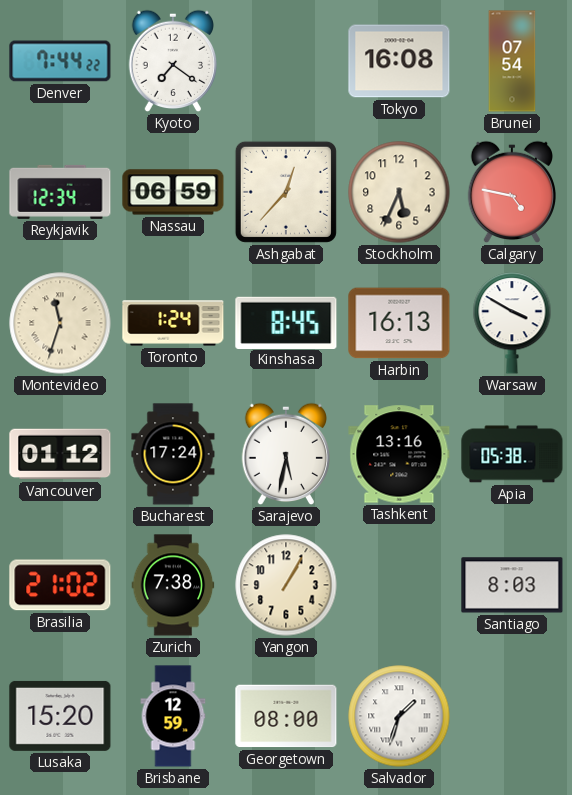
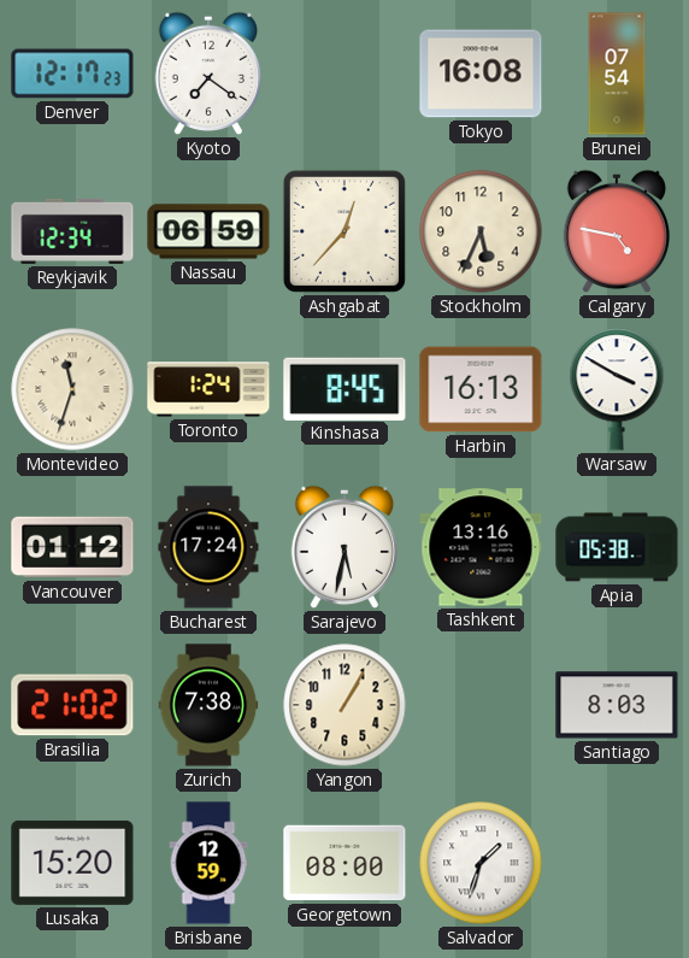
Denver: 7:44 -> 12:17 (72, 74)
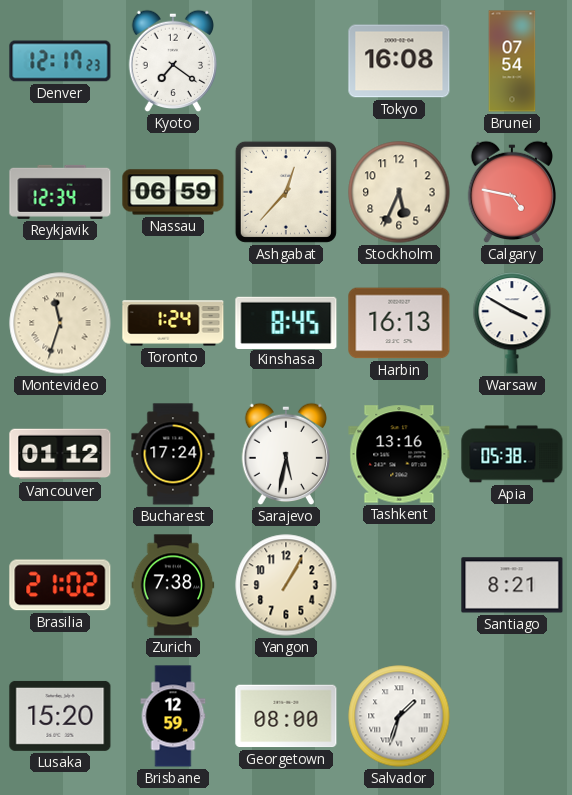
Santiago: 8:03 -> 8:21 (512, 585)
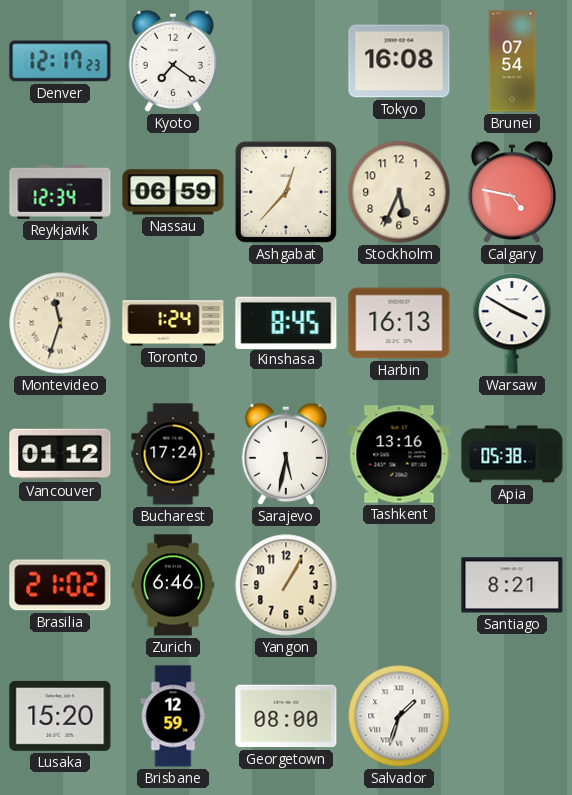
Zurich: 7:38 -> 6:46 (173, 585)
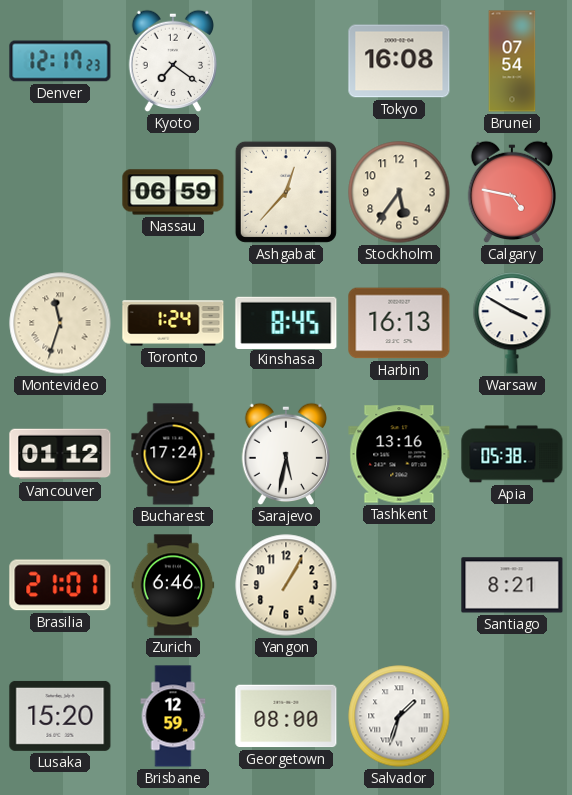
Reykjavik: 12:34 -> none (60, 192)
Stockholm: 5:34 -> 5:36 (399, 192)
Brasilia: 21:02 -> 21:01 (60, 585)
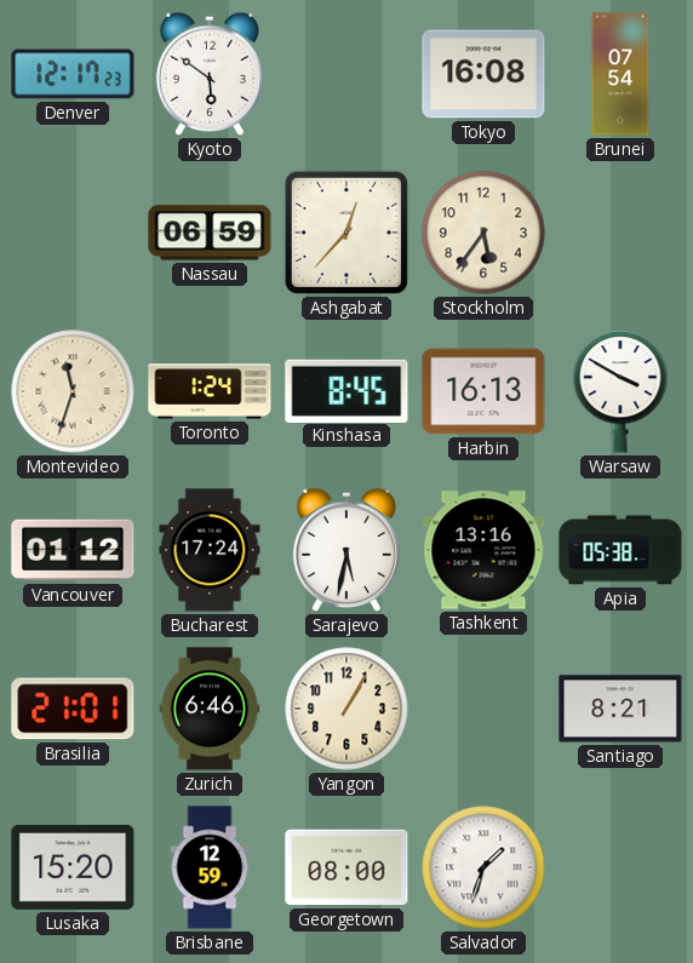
Kyoto: 7:21 -> 5:51 (208, 74)
Calgary: 4:47 -> none (511, 192)
